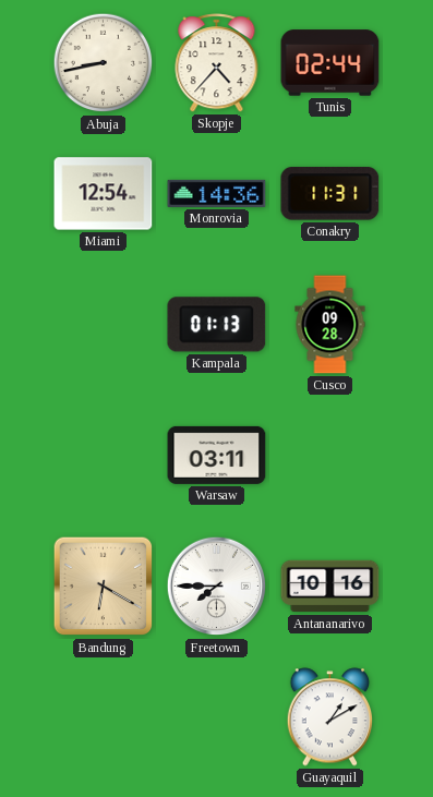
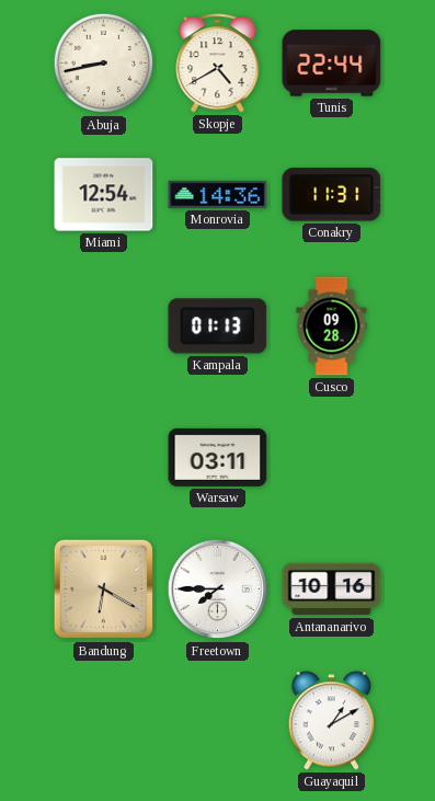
Skopje: 4:37 -> 4:40 (218, 64)
Tunis: 02:44 -> 22:44 (332, 64)
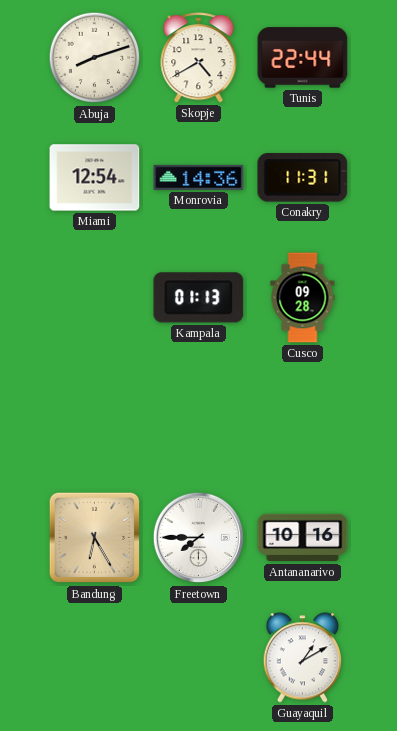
Abuja: 8:43 -> 8:12 (95, 58)
Warsaw: 03:11 -> none (218, 457)
Bandung: 6:20 -> 6:25 (95, 538)
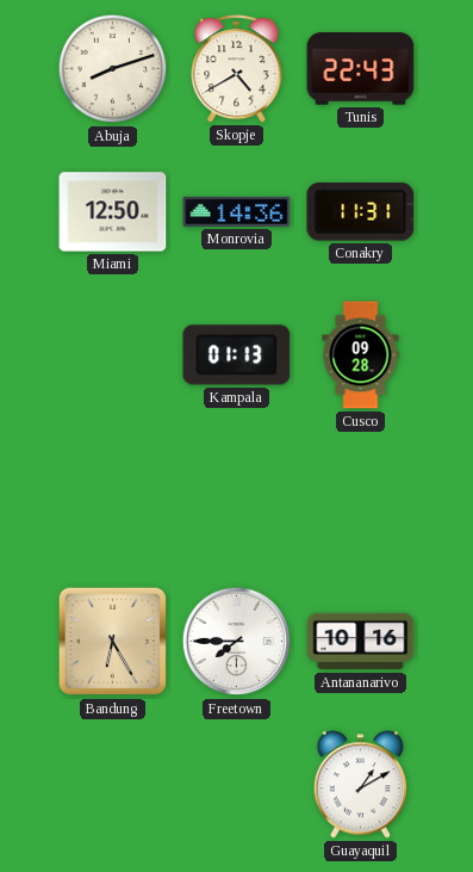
Tunis: 22:44 -> 22:43 (361, 69)
Miami: 12:54 -> 12:50 (113, 212)
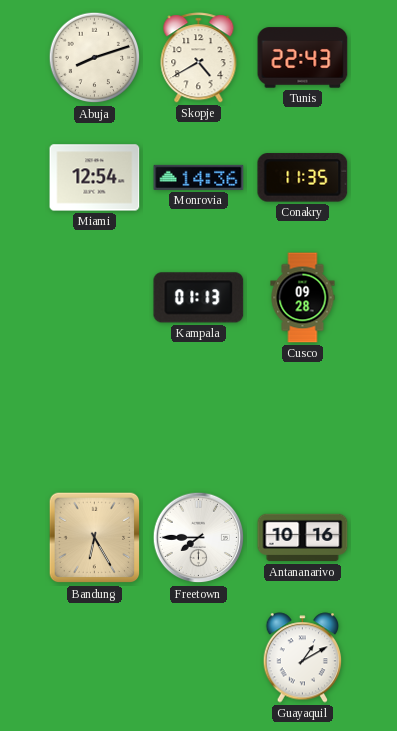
Miami: 12:50 -> 12:54 (95, 178)
Conakry: 11:31 -> 11:35 (303, 178)
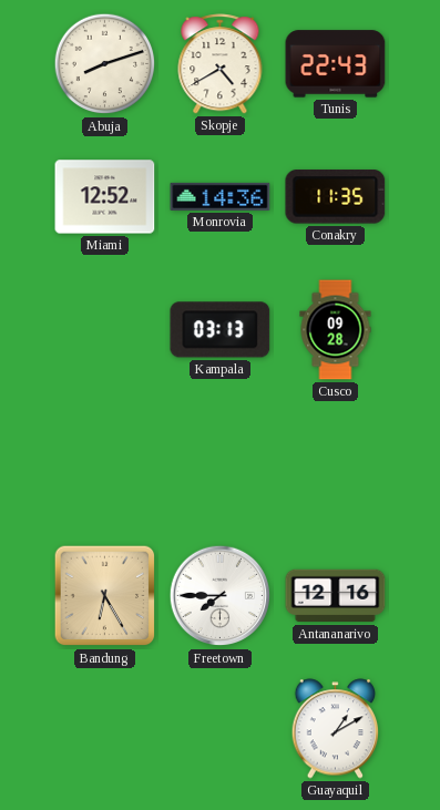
Miami: 12:54 -> 12:52 (105, 197)
Kampala: 01:13 -> 03:13 (221, 330)
Antananarivo: 10:16 -> 12:16 (336, 596)
